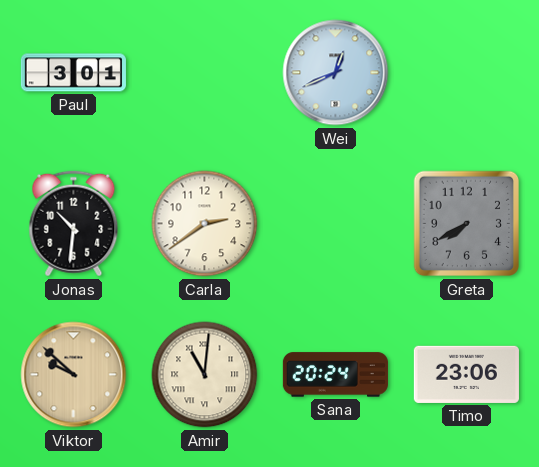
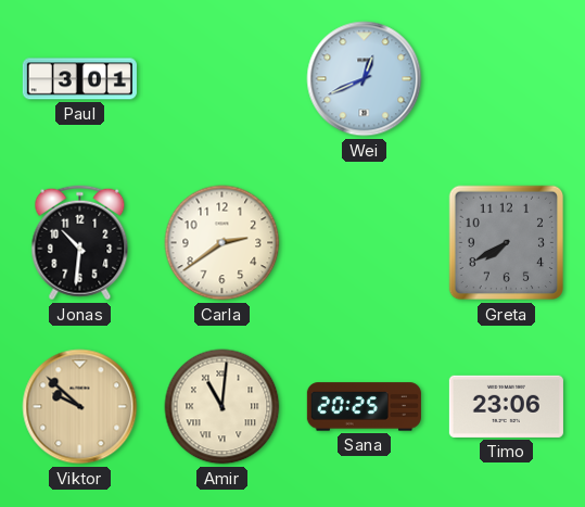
Sana: 20:24 -> 20:25 (364, 407)
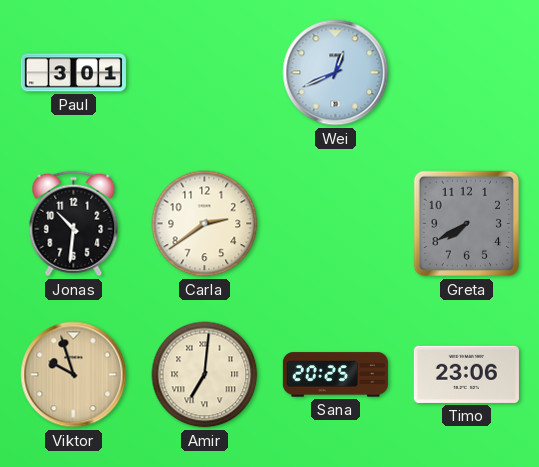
Viktor: 9:52 -> 9:57 (74, 375)
Amir: 11:01 -> 7:01 (205, 375)
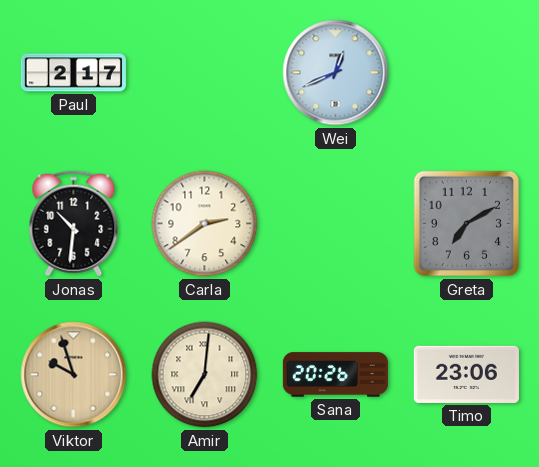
Paul: 3:01 -> 2:17 (73, 73)
Greta: 7:40 -> 7:10 (467, 224)
Sana: 20:25 -> 20:26 (335, 375)
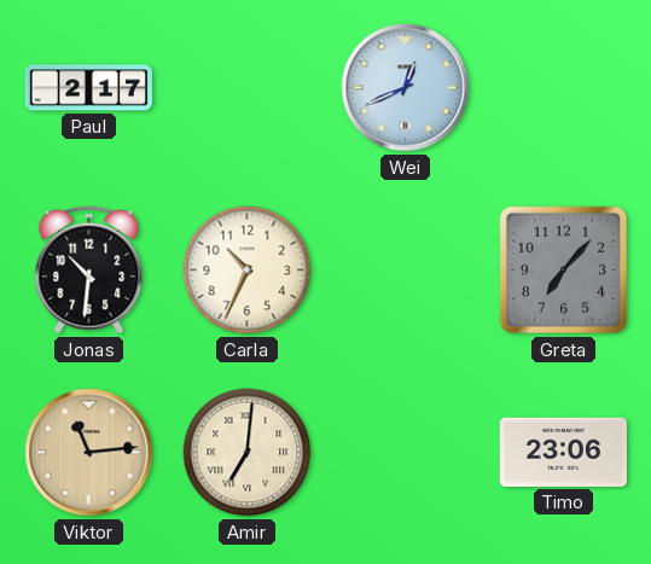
Carla: 2:39 -> 10:34 (248, 271)
Greta: 7:10 -> 7:07 (564, 271)
Viktor: 9:57 -> 11:14 (89, 453)
Sana: 20:26 -> none (335, 375)
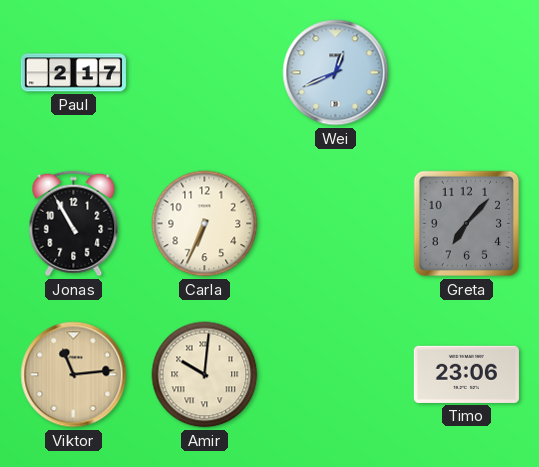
Jonas: 10:31 -> 10:55 (74, 224)
Carla: 10:34 -> 6:34 (205, 224)
Amir: 7:01 -> 10:01 (205, 375)
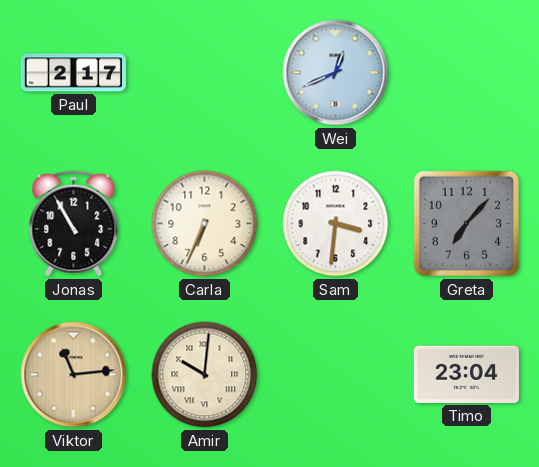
Sam: none -> 3:31 (336, 224)
Timo: 23:06 -> 23:04 (466, 374)
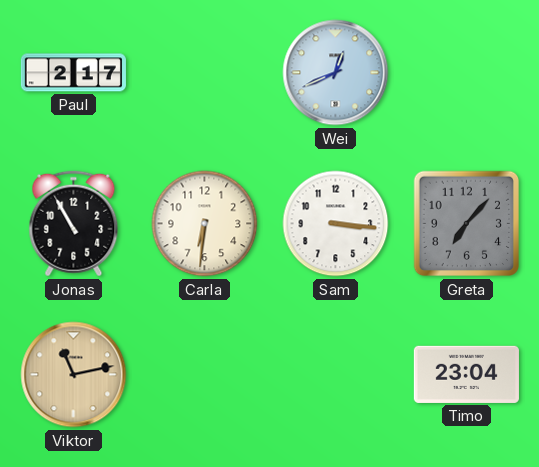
Carla: 6:34 -> 6:31 (205, 224)
Sam: 3:31 -> 3:16 (336, 224)
Viktor: 11:14 -> 11:13 (74, 375)
Amir: 10:01 -> none (205, 375)
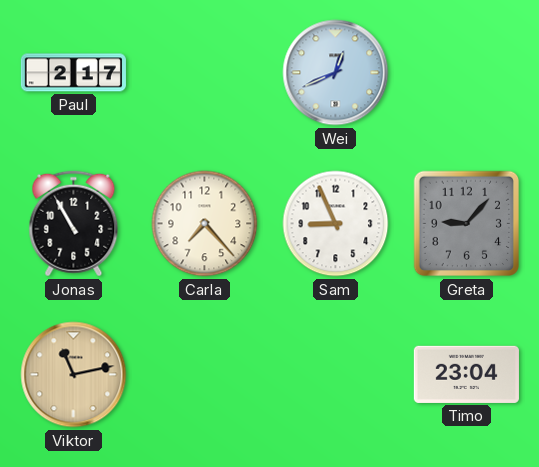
Carla: 6:31 -> 7:23 (205, 224)
Sam: 3:16 -> 8:56 (336, 224)
Greta: 7:07 -> 9:07 (467, 224)
